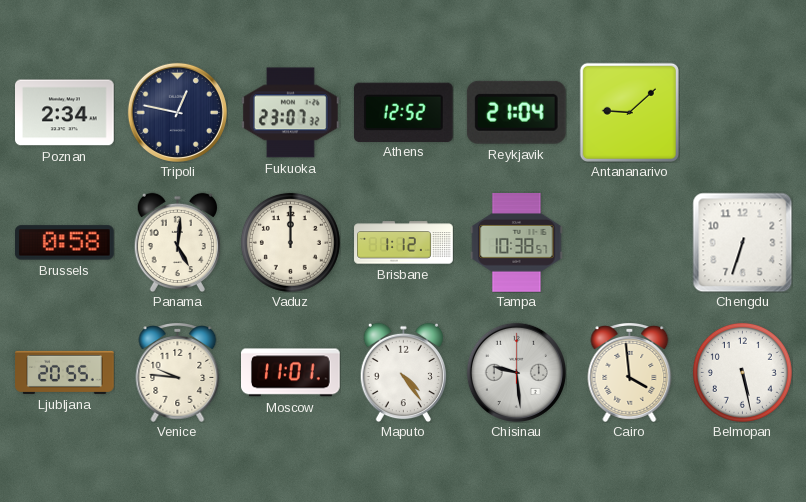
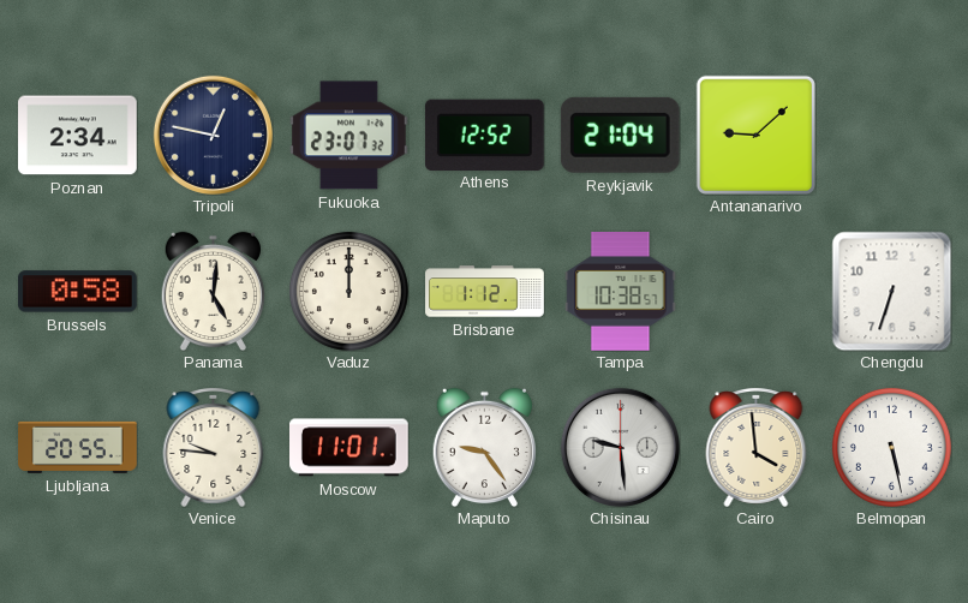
Maputo: 4:24 -> 9:24 (484, 447)
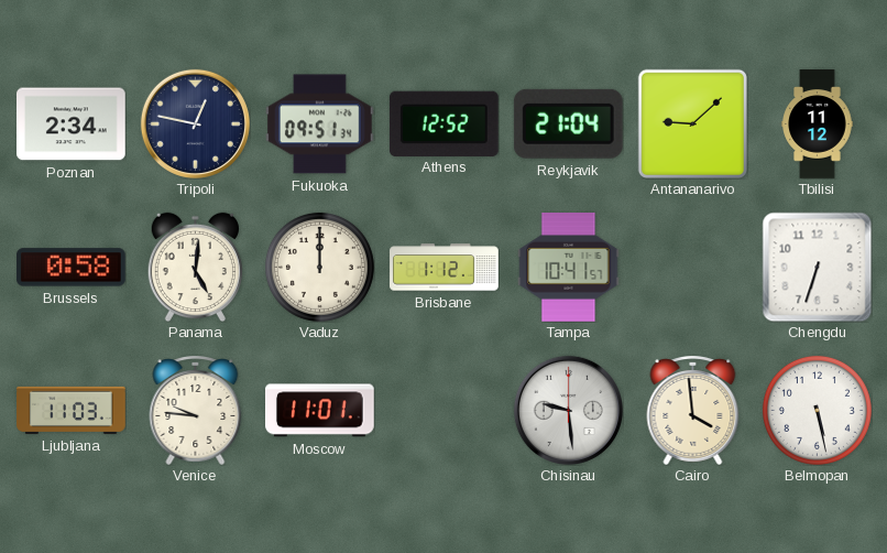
Fukuoka: 23:07 -> 09:51 (319, 124)
Tbilisi: none -> 11:12 (818, 124)
Tampa: 10:38 -> 10:41 (569, 268)
Ljubljana: 20:55 -> 11:03 (72, 410)
Maputo: 9:24 -> none (484, 447)
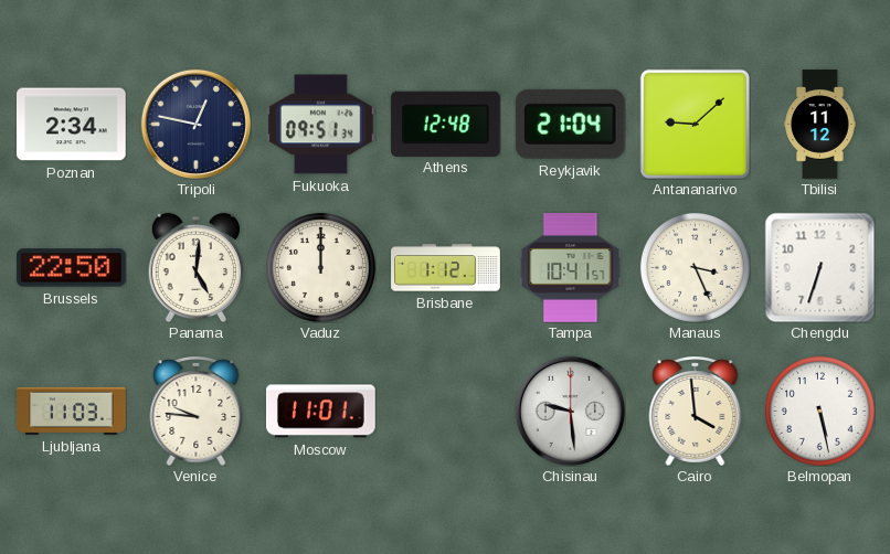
Athens: 12:52 -> 12:48 (445, 124)
Brussels: 0:58 -> 22:50 (72, 268)
Manaus: none -> 3:26 (695, 267)
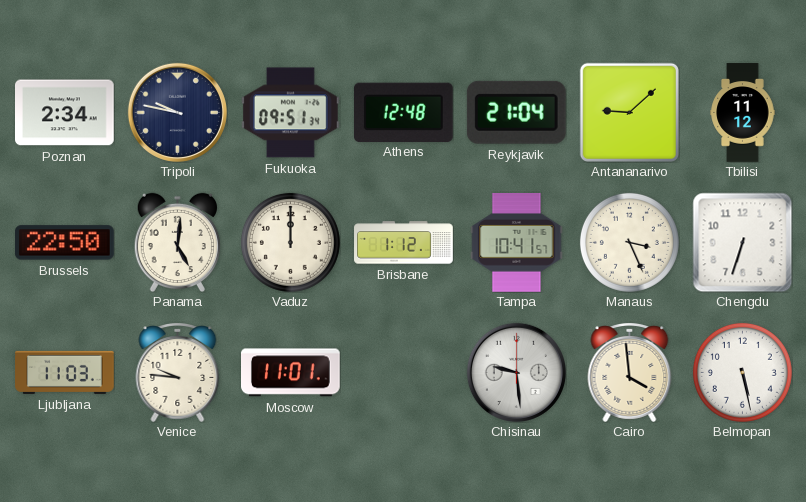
Tripoli: 12:47 -> 9:47 (177, 112)
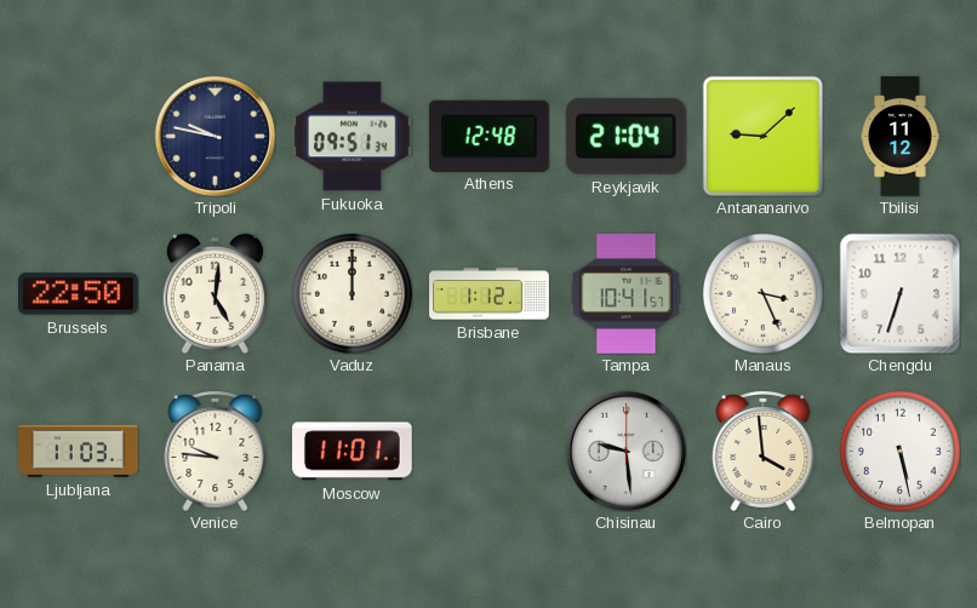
Poznan: 2:34 -> none (65, 113)
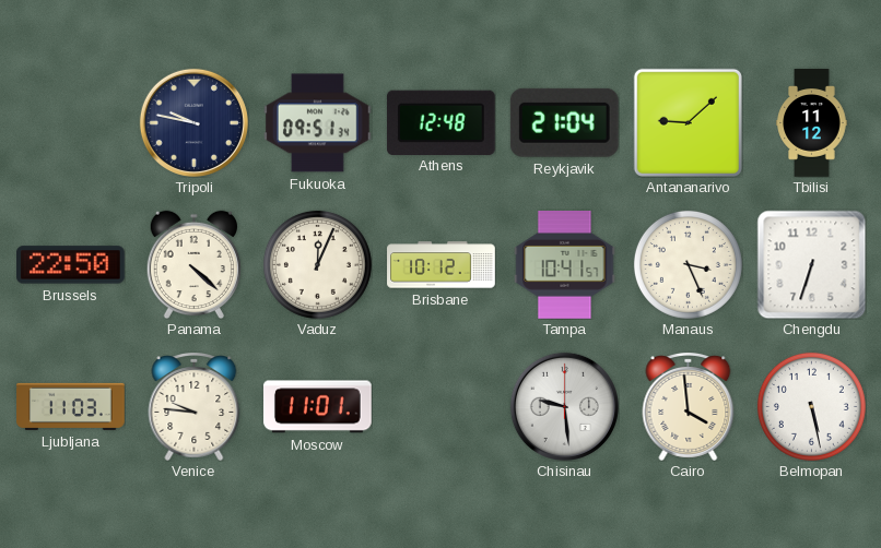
Panama: 5:01 -> 4:22 (193, 264)
Vaduz: 12:00 -> 12:04 (317, 264)
Brisbane: 1:12 -> 10:12 (442, 265)
